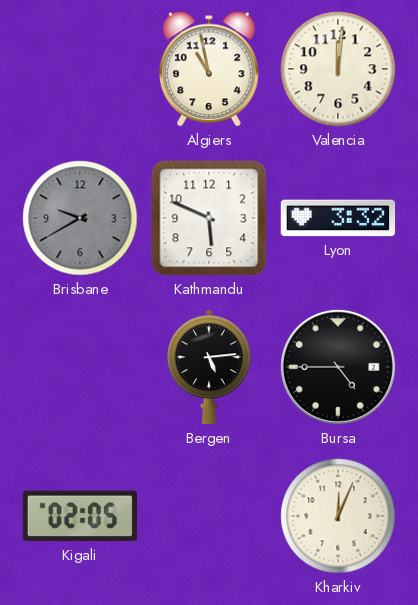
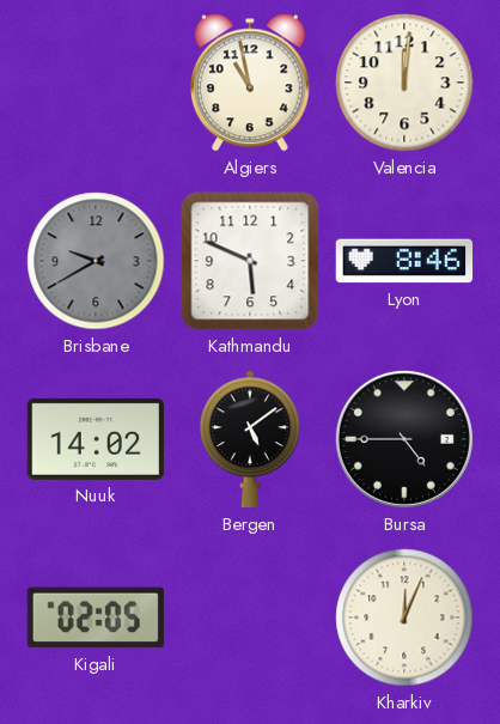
Lyon: 3:32 -> 8:46 (404, 261)
Nuuk: none -> 14:02 (94, 439)
Bergen: 5:14 -> 5:09 (250, 439)
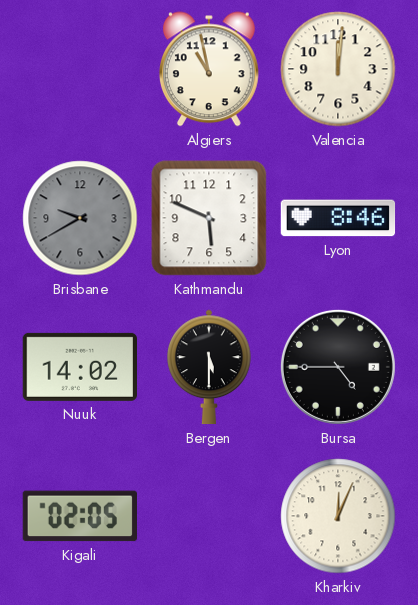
Bergen: 5:09 -> 5:30 (209, 367)
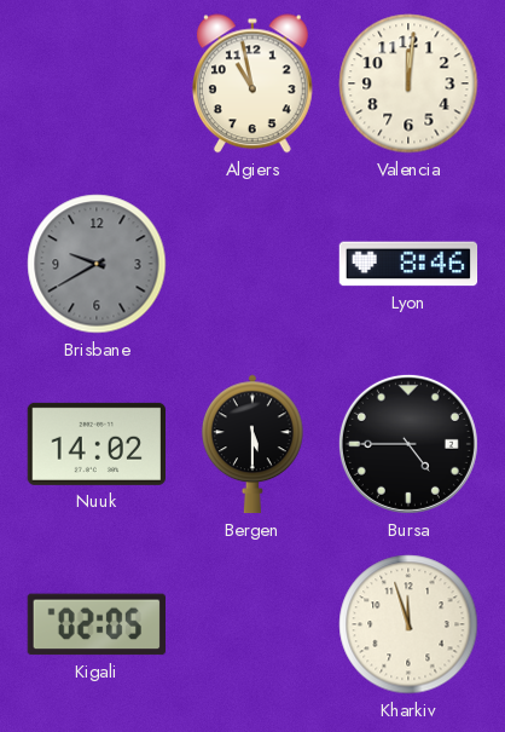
Kathmandu: 5:49 -> none (209, 218)
Kharkiv: 12:04 -> 11:57 (408, 624)
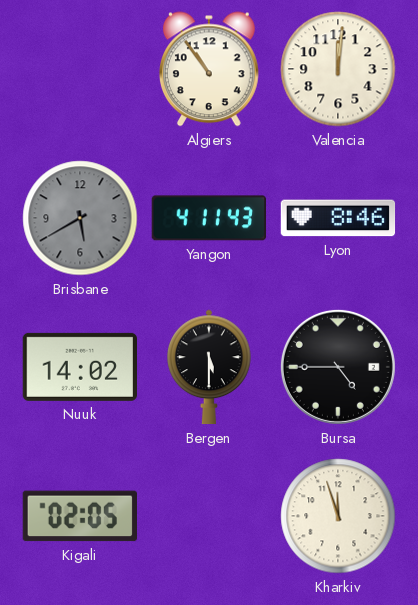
Algiers: 10:58 -> 10:54 (209, 69)
Brisbane: 9:40 -> 5:40 (80, 218)
Yangon: none -> 4:11 (209, 218)
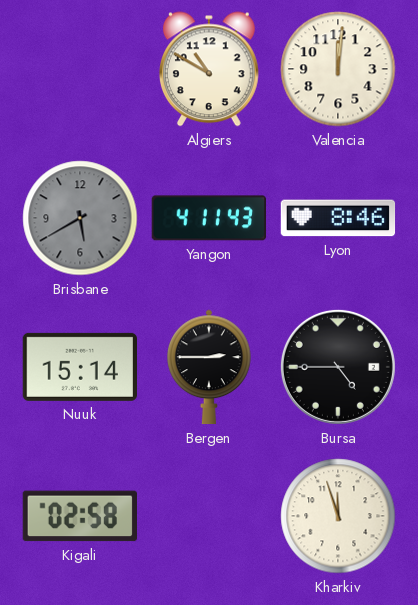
Algiers: 10:54 -> 10:50 (209, 69)
Nuuk: 14:02 -> 15:14 (79, 367)
Bergen: 5:30 -> 2:45 (209, 367)
Kigali: 02:05 -> 02:58 (79, 516)
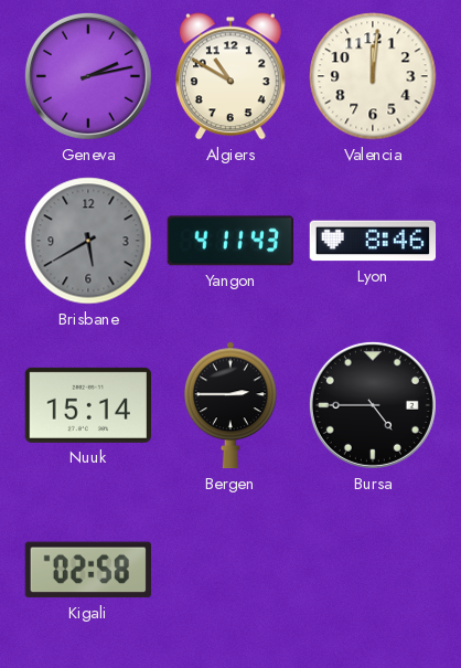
Geneva: none -> 2:13 (88, 76)
Kharkiv: 11:57 -> none (338, 516)
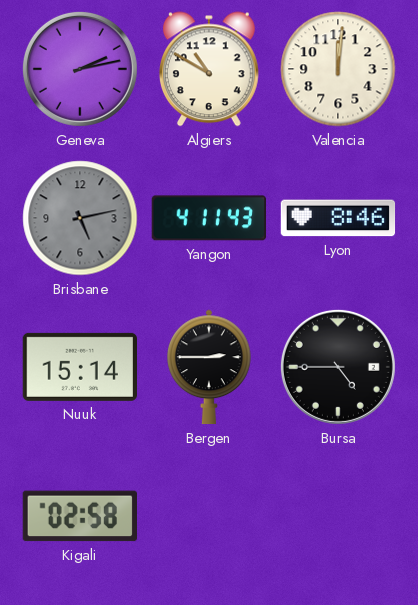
Brisbane: 5:40 -> 5:13 (80, 218)
